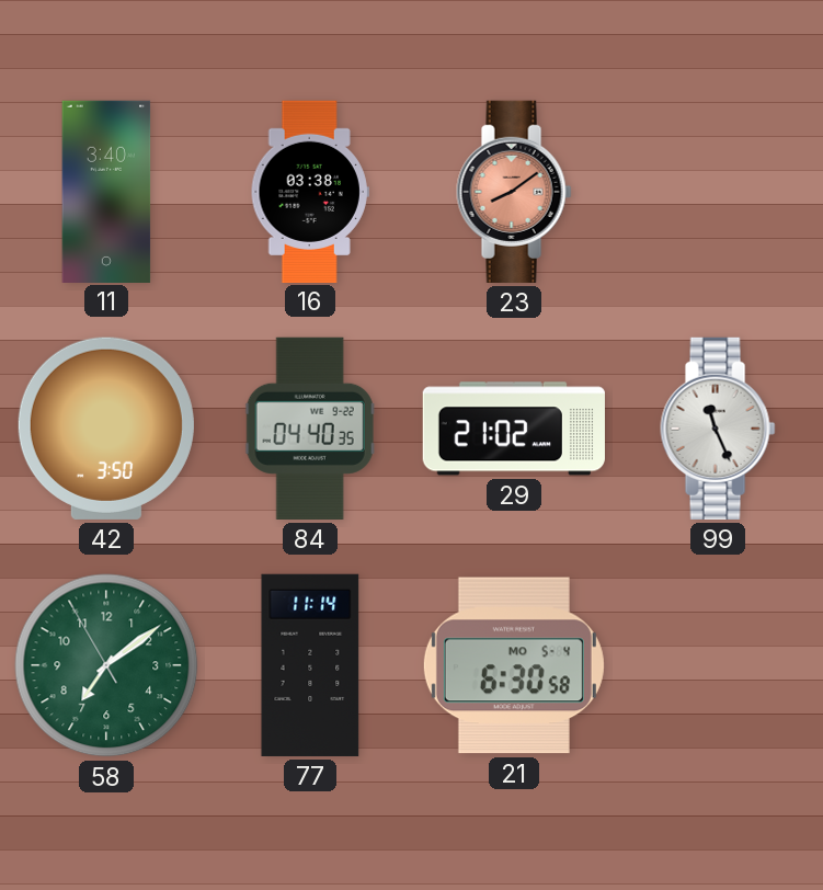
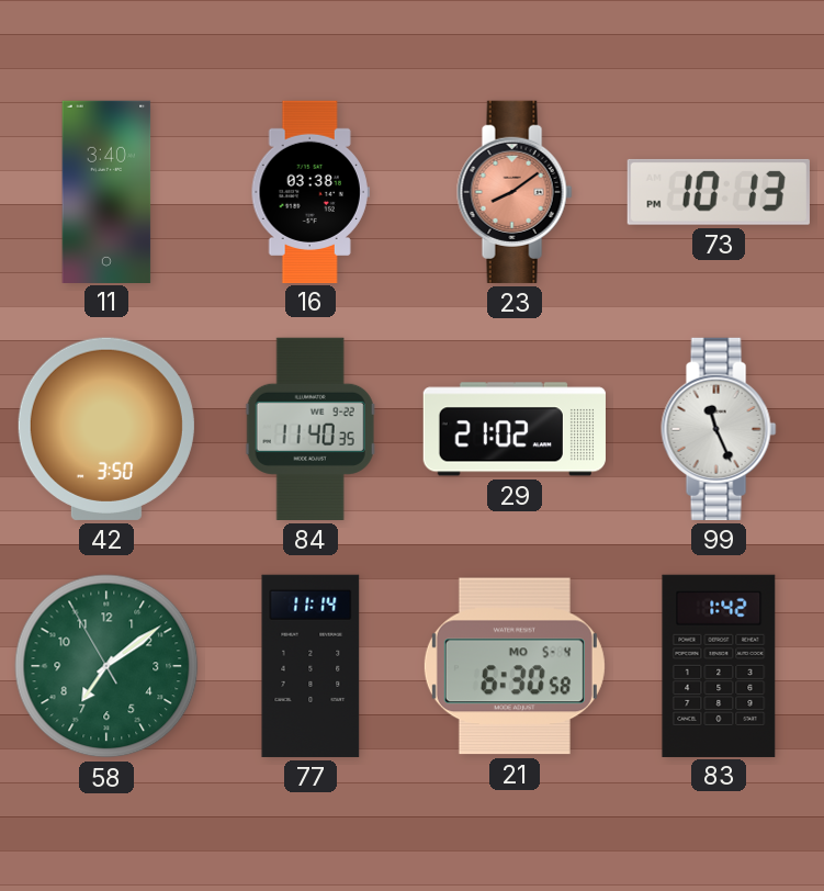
73: none -> 10:13 (719, 192)
84: 04:40 -> 11:40 (311, 429)
83: none -> 1:42 (719, 665)
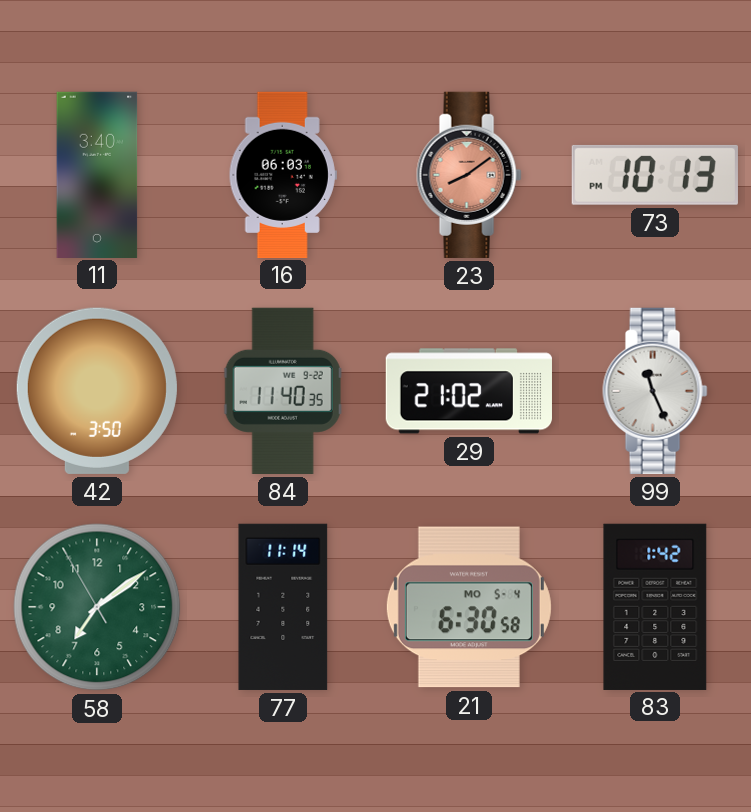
16: 03:38 -> 06:03 (283, 174)
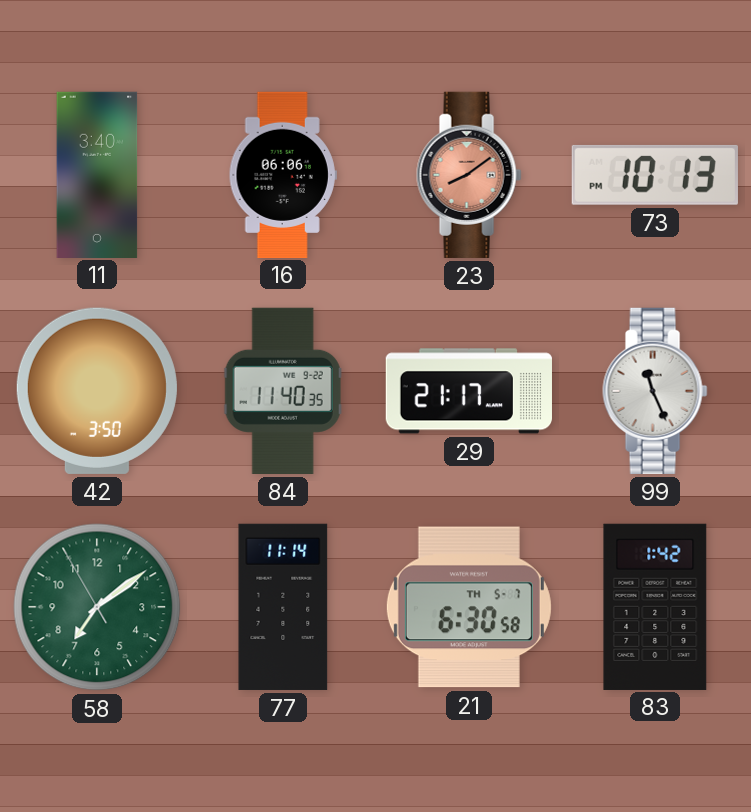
16: 06:03 -> 06:06 (283, 174)
29: 21:02 -> 21:17 (469, 391)
21 date: MO 5-4 -> TH 5-7 (469, 607)
